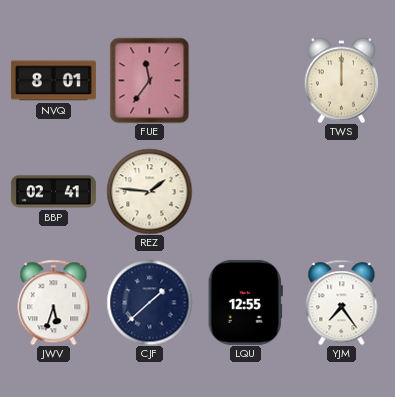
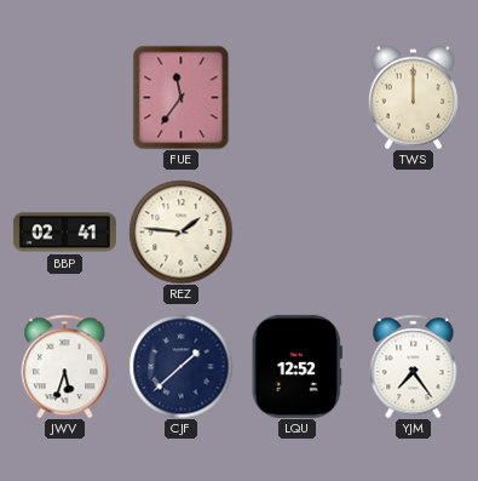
NVQ: 8:01 -> none (53, 81)
LQU: 12:55 -> 12:52 (296, 366)
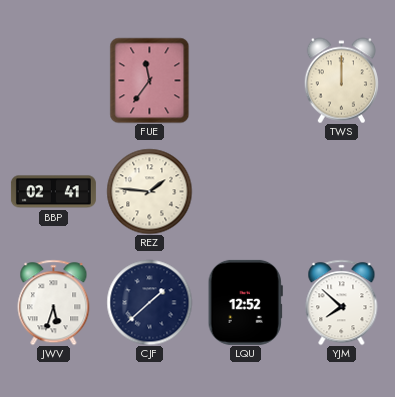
YJM: 7:24 -> 7:52 (342, 302)
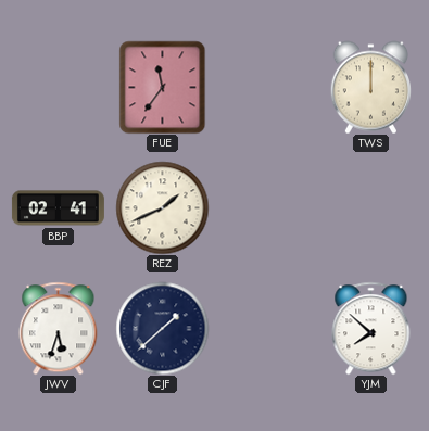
REZ: 1:46 -> 1:41 (162, 207)
LQU: 12:52 -> none (245, 302)
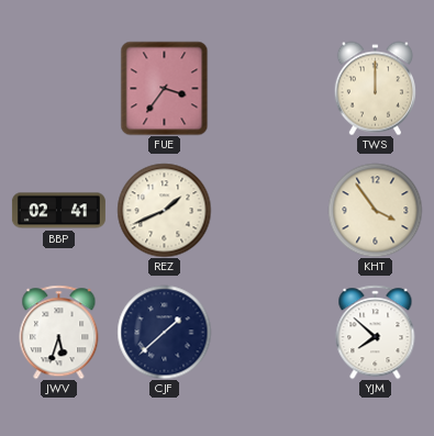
FUE: 11:36 -> 3:36 (165, 88)
KHT: none -> 3:54 (375, 210)
